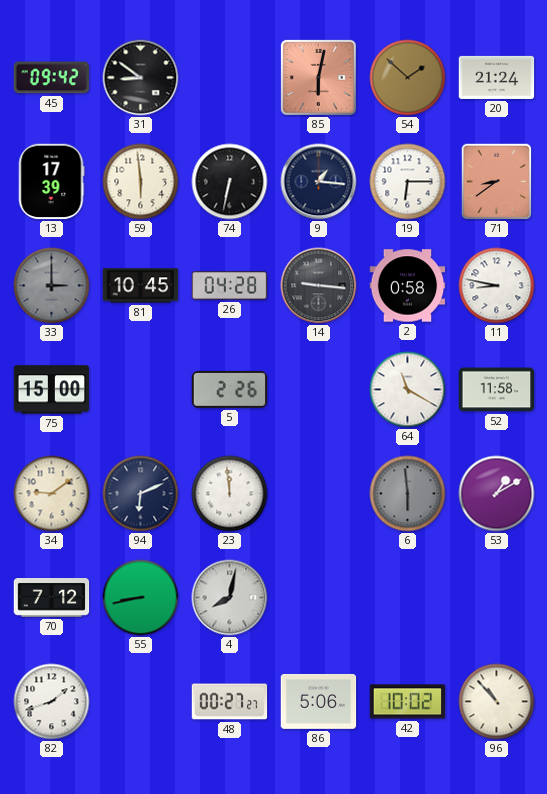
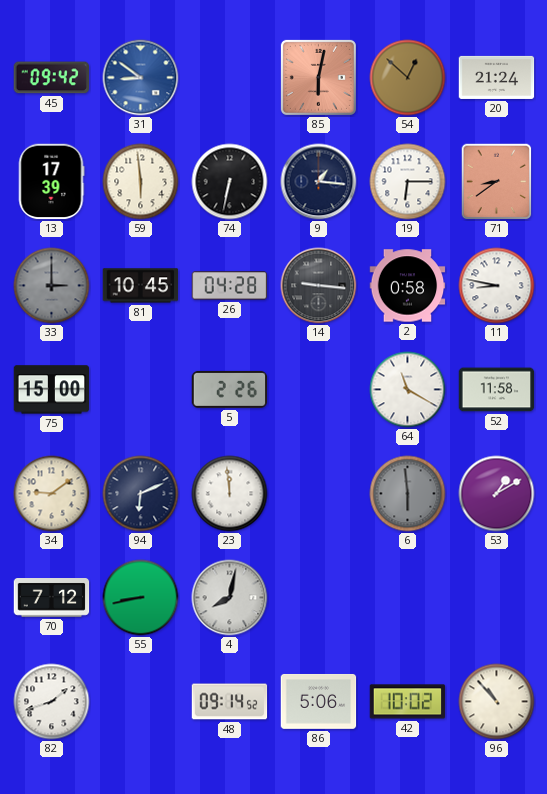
31 dial: black -> blue (141, 78)
54: 1:52 -> 12:52 (408, 78)
48: 00:27 -> 09:14 (230, 702)
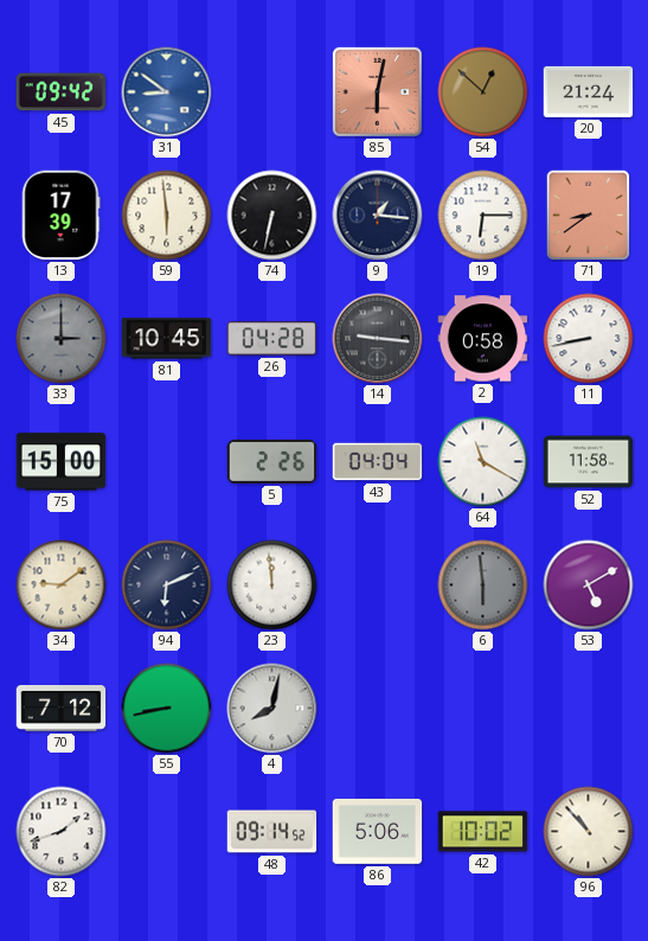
11: 8:47 -> 8:43 (589, 339)
43: none -> 04:04 (378, 462)
53: 1:10 -> 5:10 (589, 585)
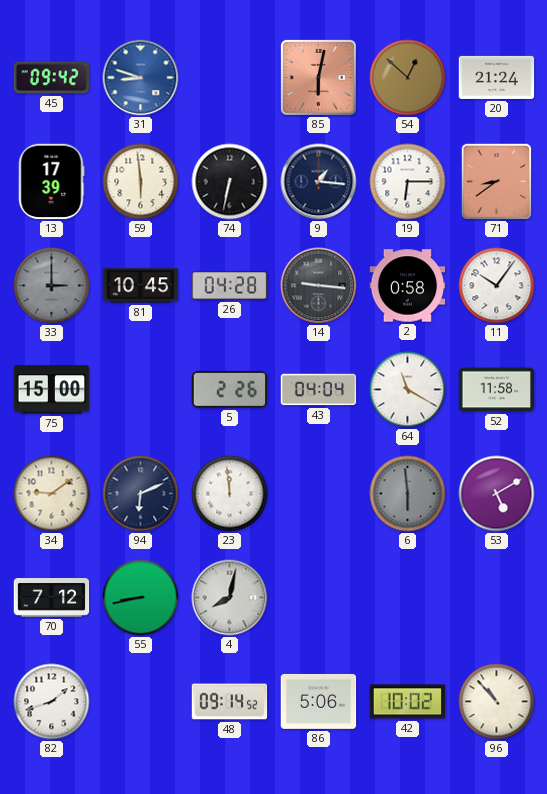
31: 8:51 -> 8:48 (141, 78)
11: 8:43 -> 10:06 (497, 286)
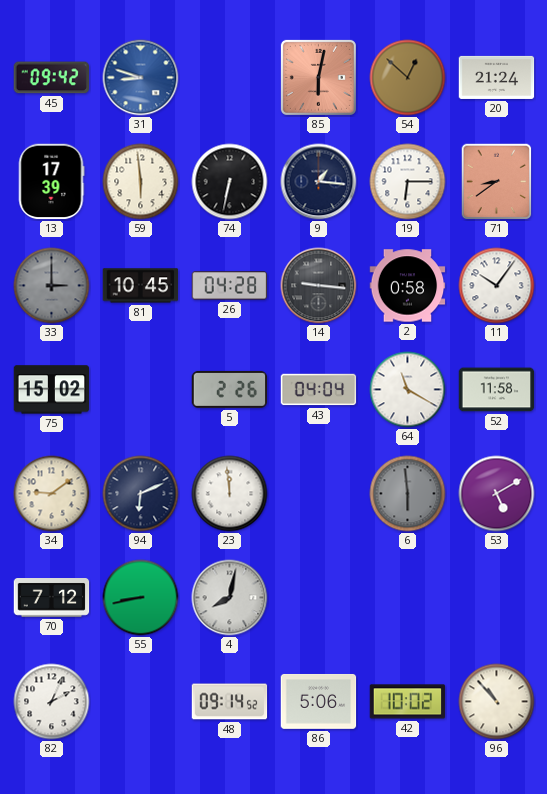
75: 15:00 -> 15:02 (52, 390)
82: 1:42 -> 2:04 (52, 702)
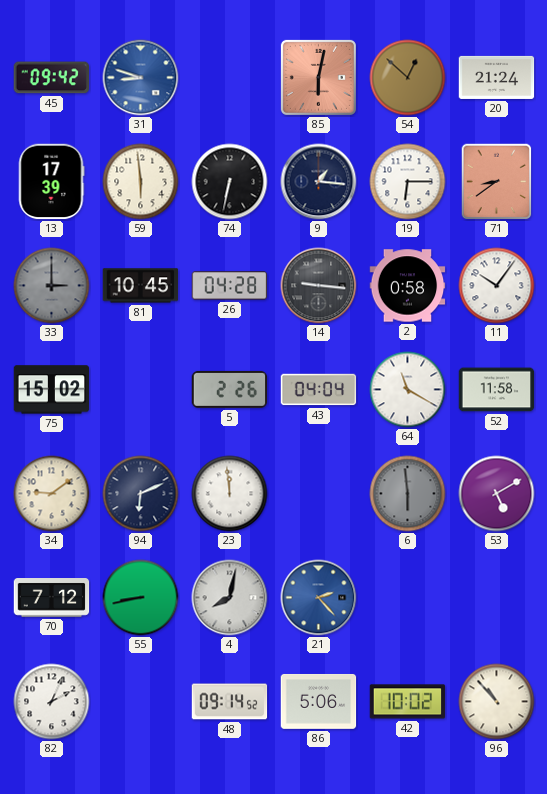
21: none -> 2:23 (319, 598)
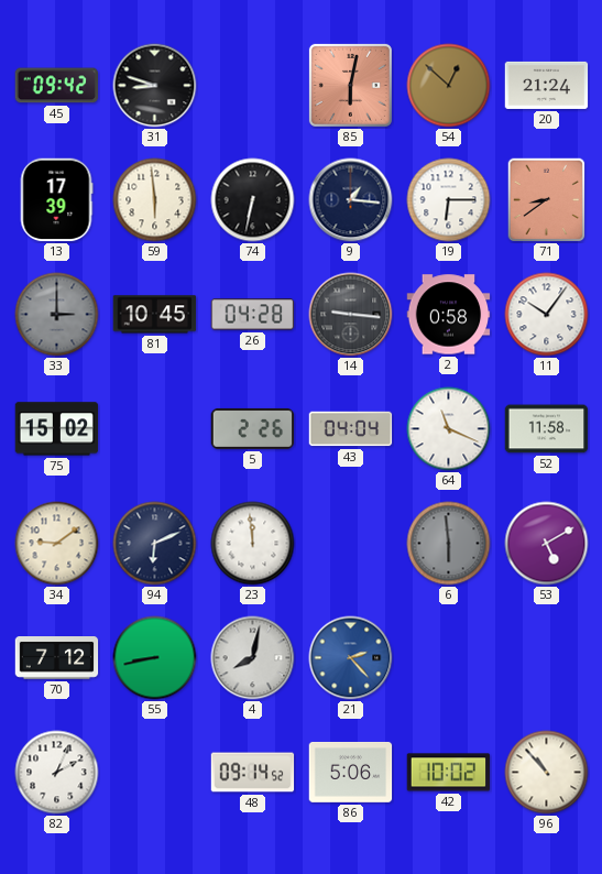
31 dial: blue -> black (155, 86)
64: 11:20 -> 11:19 (449, 429)
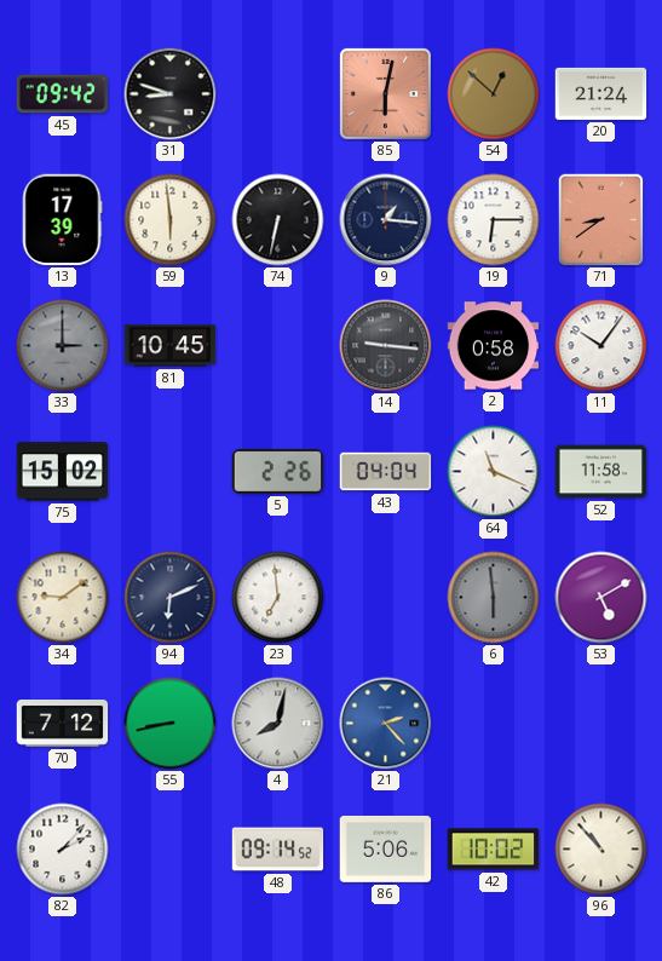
26: 04:28 -> none (253, 315)
23: 11:59 -> 6:59 (278, 598)
82: 2:04 -> 2:07 (63, 850)
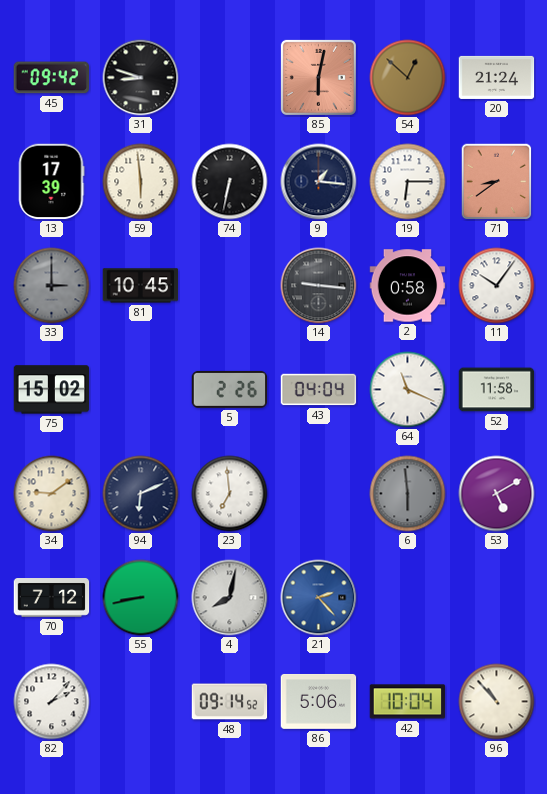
42: 10:02 -> 10:04 (408, 702)
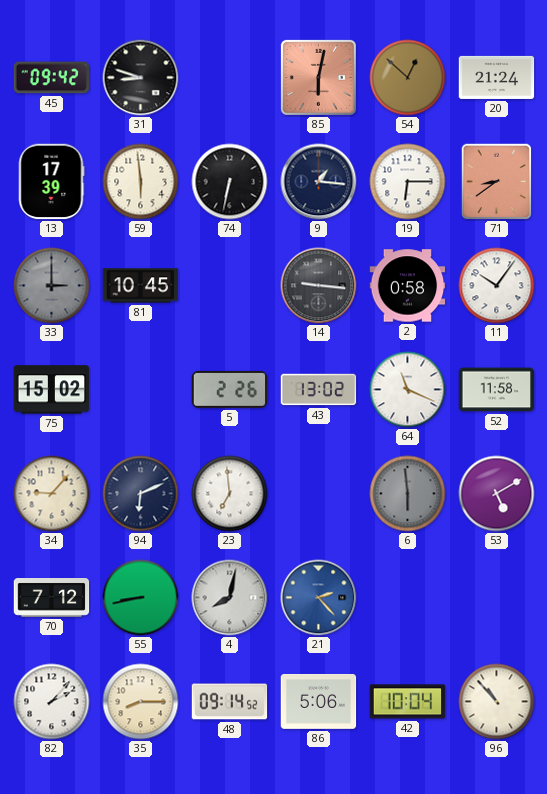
43: 04:04 -> 13:02 (319, 390)
34: 9:09 -> 9:07 (52, 494)
35: none -> 8:15 (141, 702)
